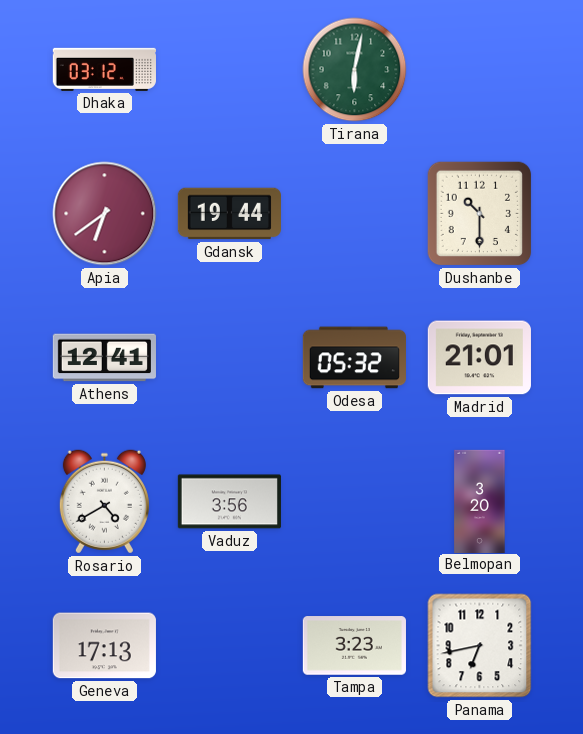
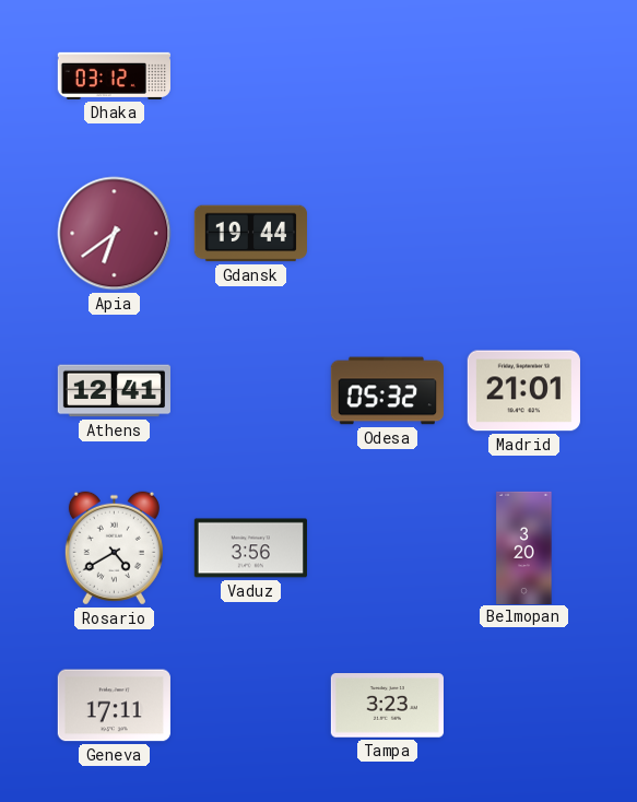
Tirana: 6:02 -> none (355, 70)
Dushanbe: 10:30 -> none (480, 214)
Geneva: 17:13 -> 17:11 (114, 706)
Panama: 6:43 -> none (480, 646)
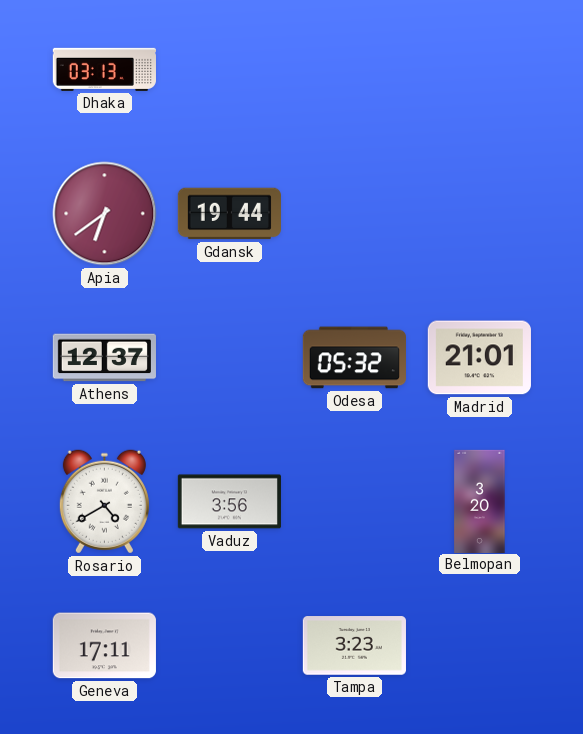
Dhaka: 03:12 -> 03:13 (104, 69)
Athens: 12:41 -> 12:37 (104, 358)
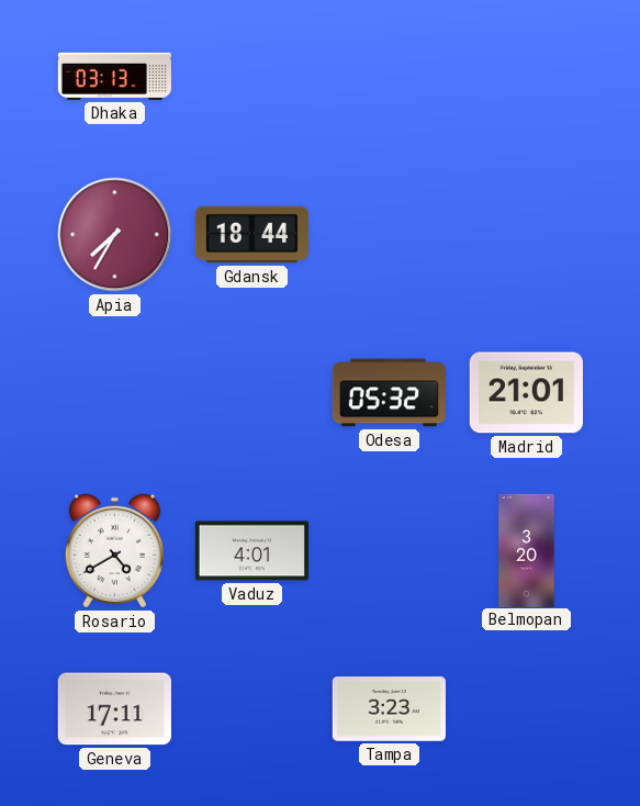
Apia: 6:39 -> 7:35 (115, 235)
Gdansk: 19:44 -> 18:44 (251, 235)
Athens: 12:37 -> none (104, 358)
Vaduz: 3:56 -> 4:01 (251, 551)
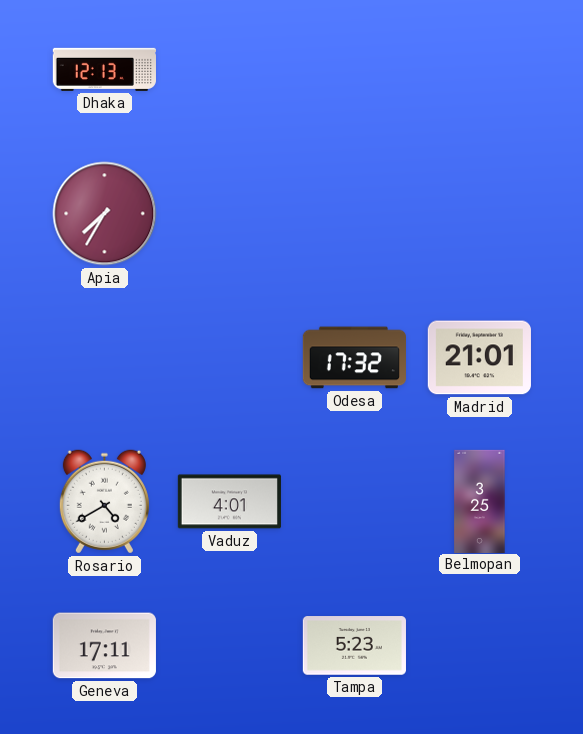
Dhaka: 03:13 -> 12:13 (104, 69)
Gdansk: 18:44 -> none (251, 235)
Odesa: 05:32 -> 17:32 (354, 358)
Belmopan: 3:20 -> 3:25 (480, 501)
Tampa: 3:23 -> 5:23 (354, 646)
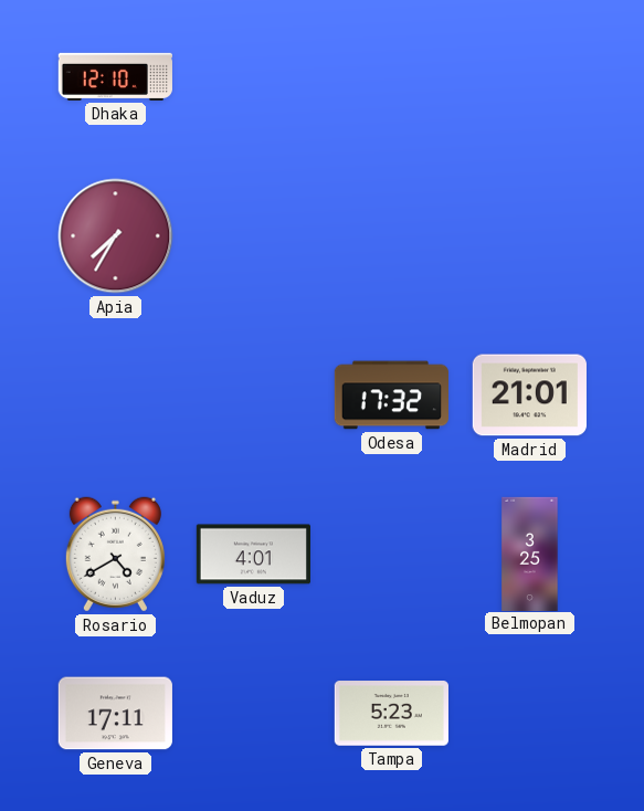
Dhaka: 12:13 -> 12:10 (115, 76)
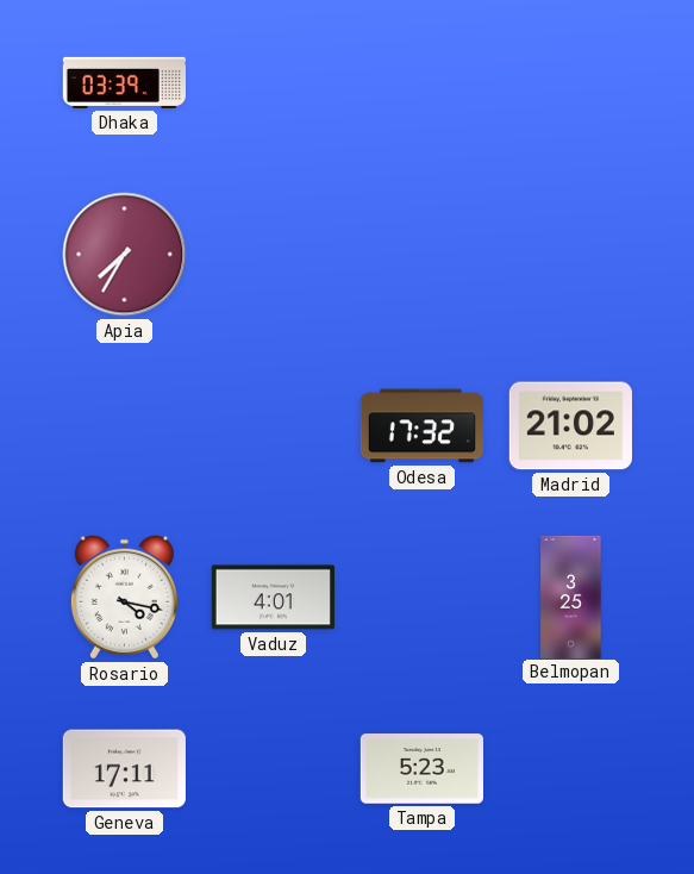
Dhaka: 12:10 -> 03:39 (124, 82)
Madrid: 21:01 -> 21:02 (570, 426)
Rosario: 4:40 -> 4:17 (124, 598)
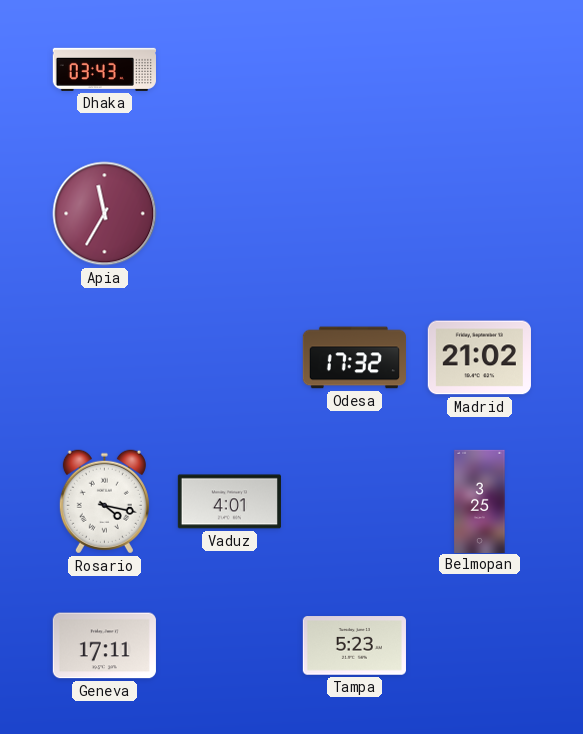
Dhaka: 03:39 -> 03:43 (104, 69)
Apia: 7:35 -> 11:35 (105, 214)
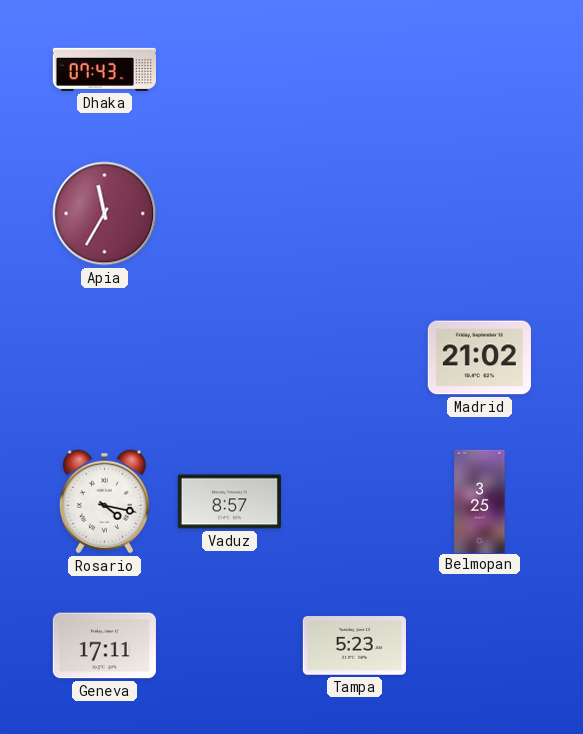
Dhaka: 03:43 -> 07:43 (104, 69)
Odesa: 17:32 -> none (354, 358)
Vaduz: 4:01 -> 8:57 (229, 502)
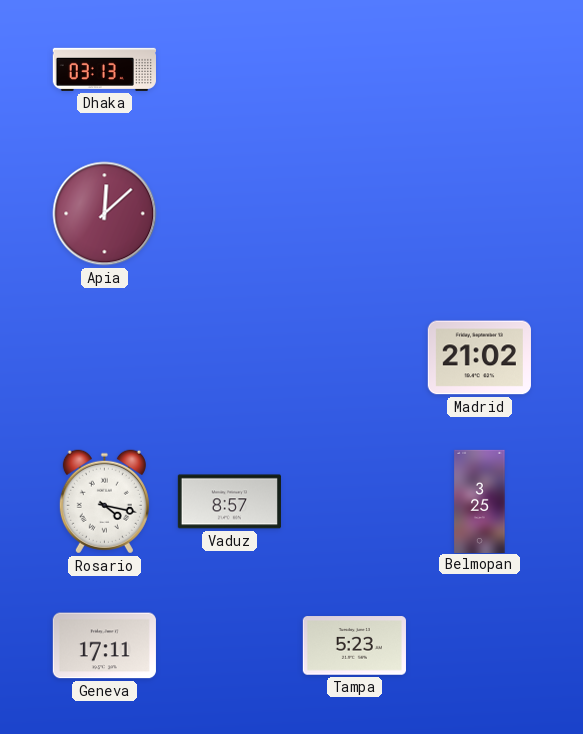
Dhaka: 07:43 -> 03:13 (104, 69)
Apia: 11:35 -> 12:08 (105, 214)
